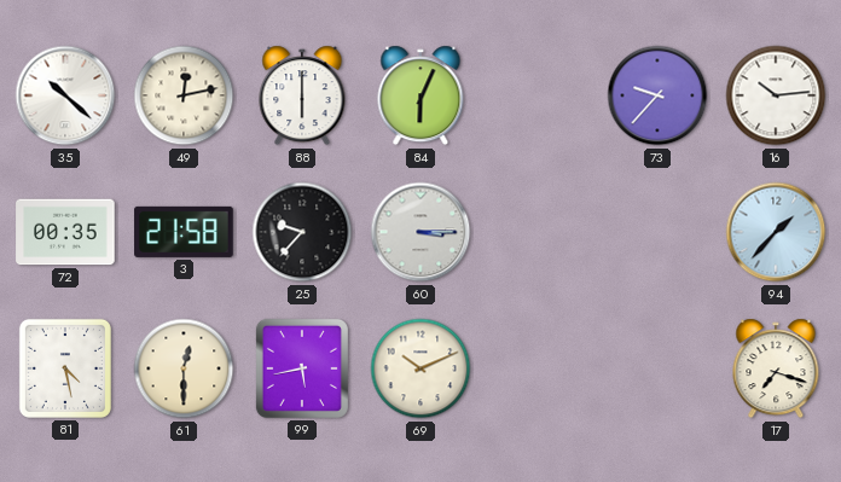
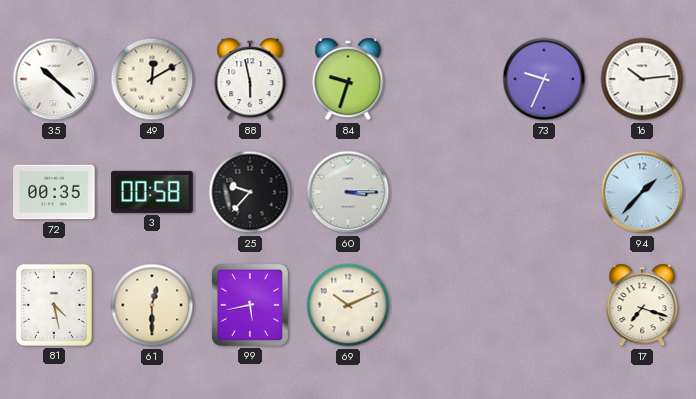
49: 12:13 -> 12:10 (152, 79)
88: 6:00 -> 5:58 (250, 79)
84: 6:04 -> 9:33 (348, 79)
73: 9:37 -> 9:34 (544, 79)
3: 21:58 -> 00:58 (152, 192)
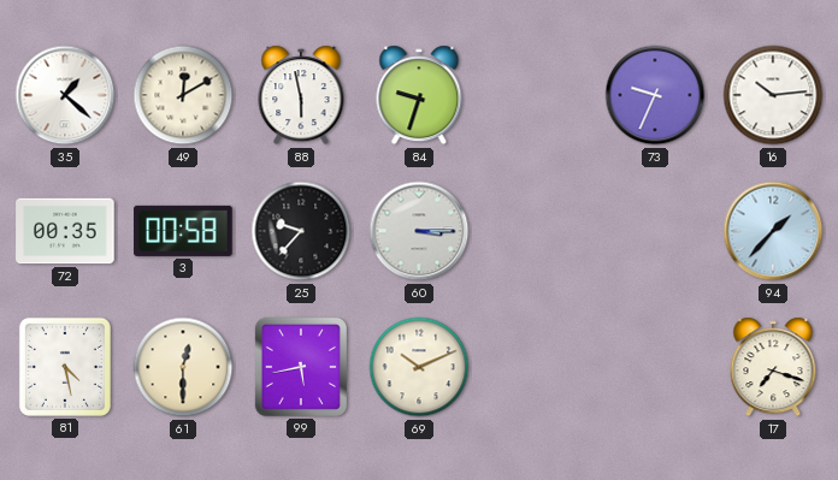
35: 10:22 -> 1:22 (65, 95)
